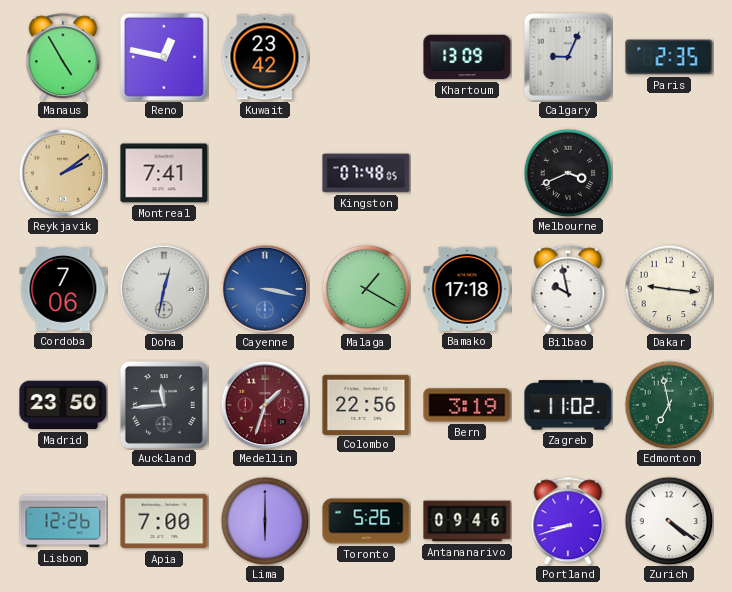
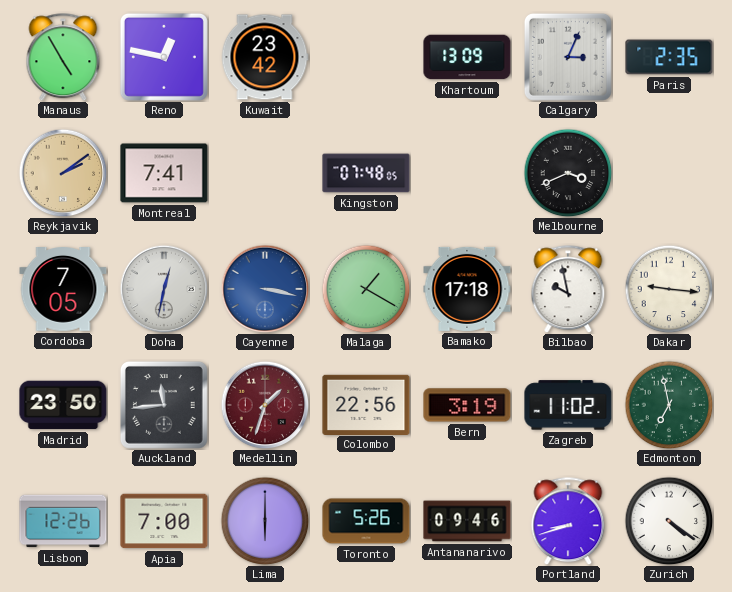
Calgary: 9:04 -> 3:04 (568, 57)
Cordoba: 7:06 -> 7:05 (63, 290)
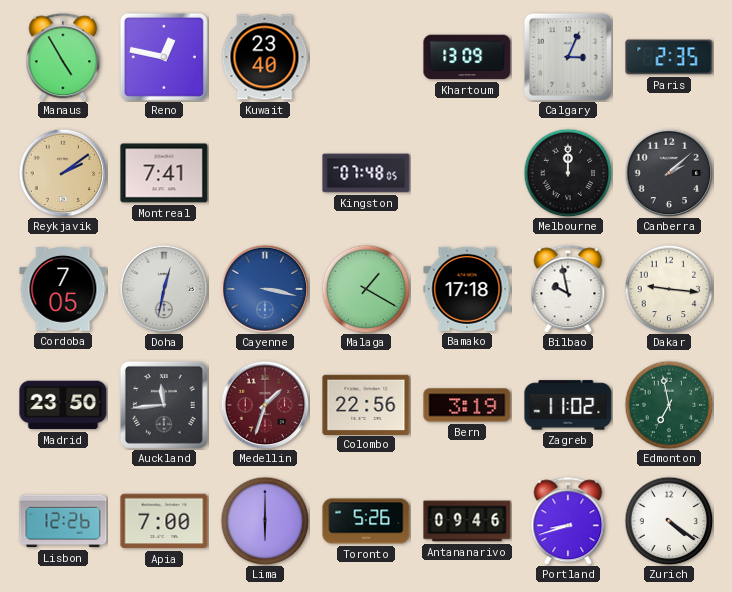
Kuwait: 23:42 -> 23:40 (265, 57)
Melbourne: 3:41 -> 12:00 (568, 173)
Canberra: none -> 2:08 (669, 173)
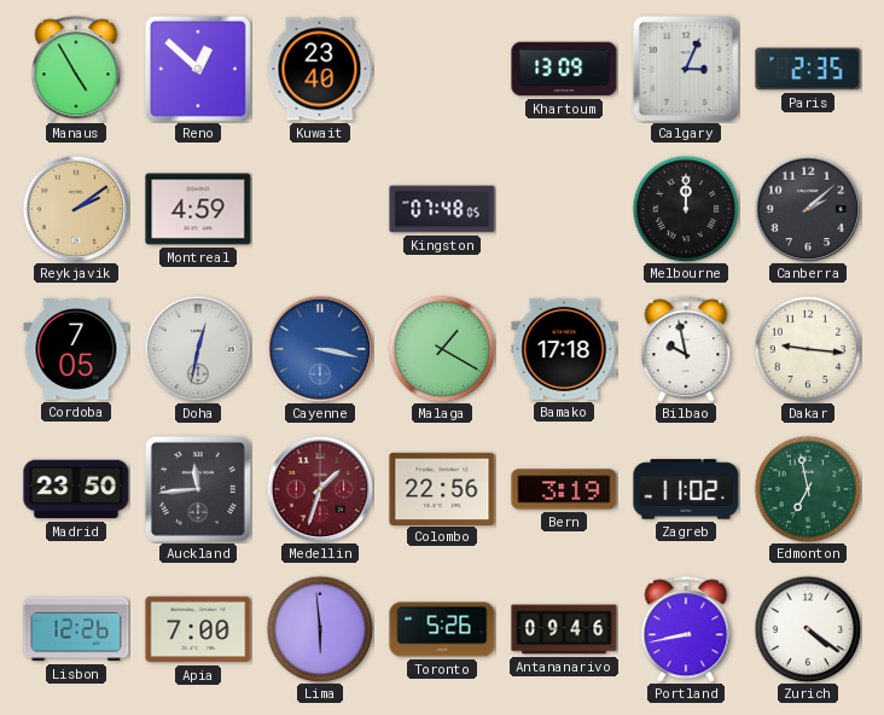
Reno: 12:47 -> 12:52 (198, 69)
Montreal: 7:41 -> 4:59 (198, 209)
Lima: 6:00 -> 5:59 (320, 629)
Portland: 8:42 -> 8:43 (686, 629)
